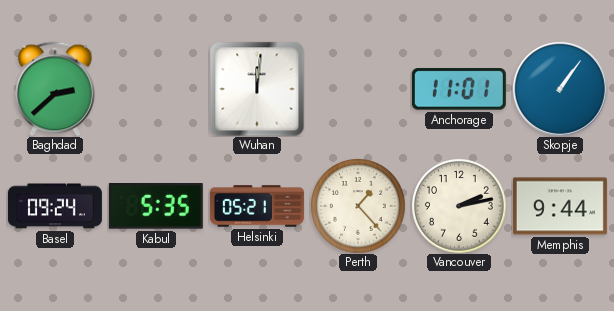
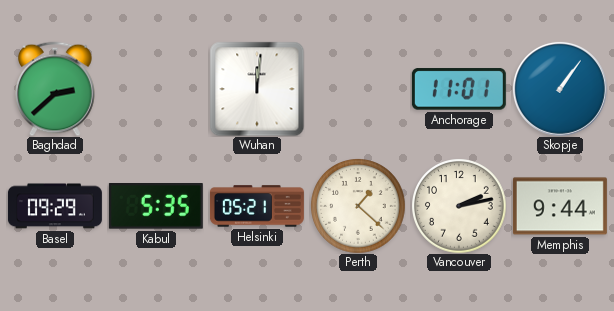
Basel: 09:24 -> 09:29 (55, 206)
Perth: 1:23 -> 1:22 (358, 206)
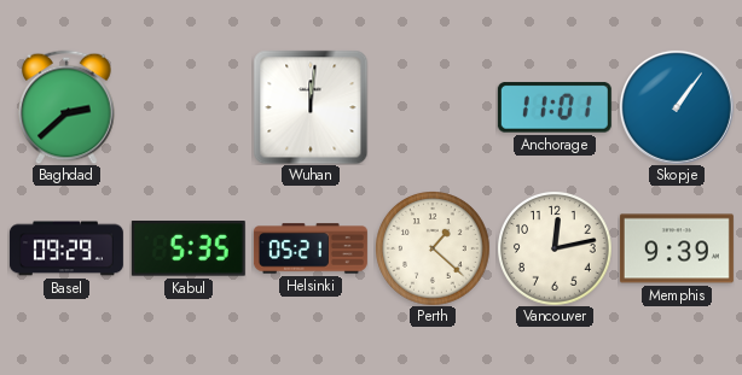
Vancouver: 2:13 -> 12:13 (555, 248)
Memphis: 9:44 -> 9:39 (677, 248)
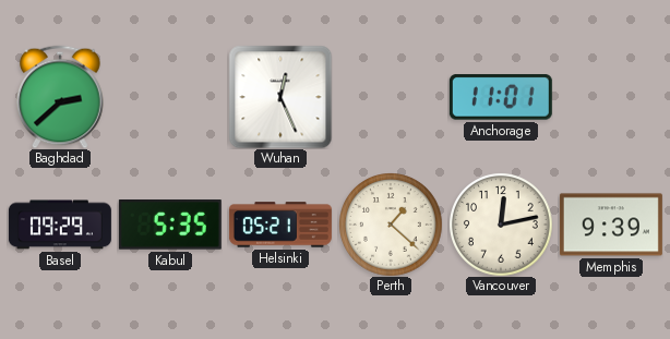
Wuhan: 12:01 -> 12:26 (280, 97)
Skopje: 1:06 -> none (677, 107)
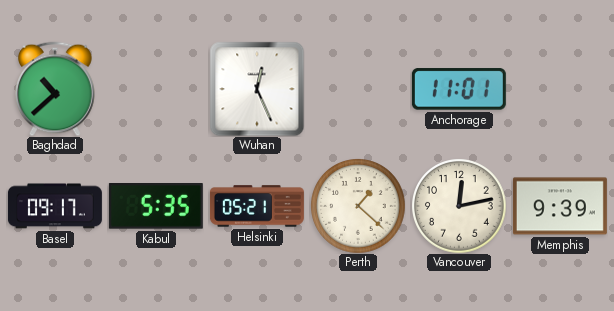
Baghdad: 2:38 -> 10:38 (56, 89)
Basel: 09:29 -> 09:17 (55, 206)
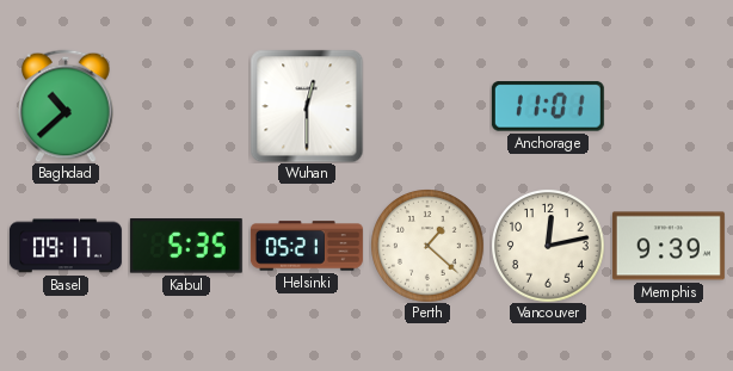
Wuhan: 12:26 -> 12:30 (307, 106)
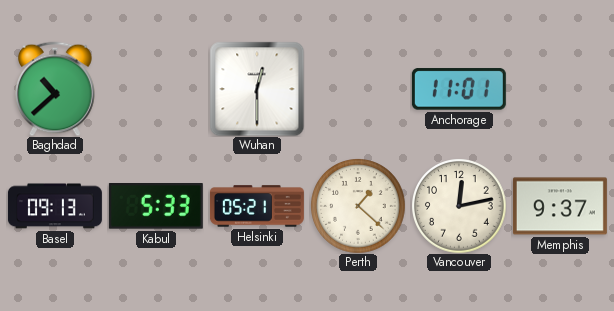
Basel: 09:17 -> 09:13 (55, 206)
Kabul: 5:35 -> 5:33 (156, 206)
Memphis: 9:39 -> 9:37 (560, 206)
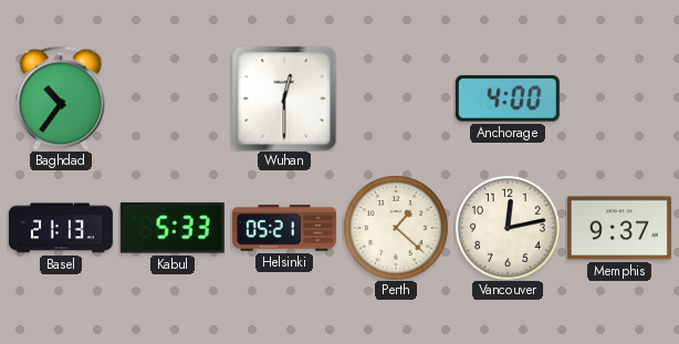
Baghdad: 10:38 -> 10:36 (62, 98)
Anchorage: 11:01 -> 4:00 (508, 98)
Basel: 09:13 -> 21:13 (61, 228)
